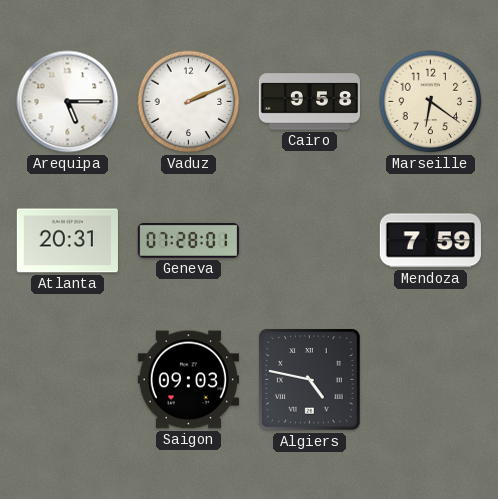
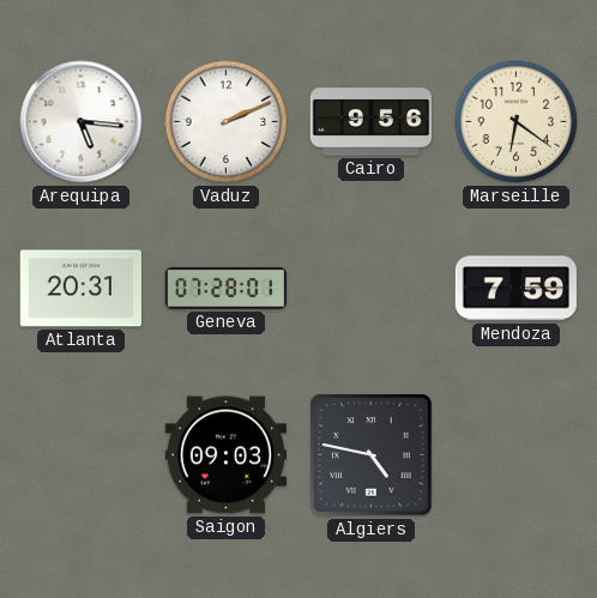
Arequipa: 5:15 -> 5:16 (82, 122)
Cairo: 9:58 -> 9:56 (370, 122)
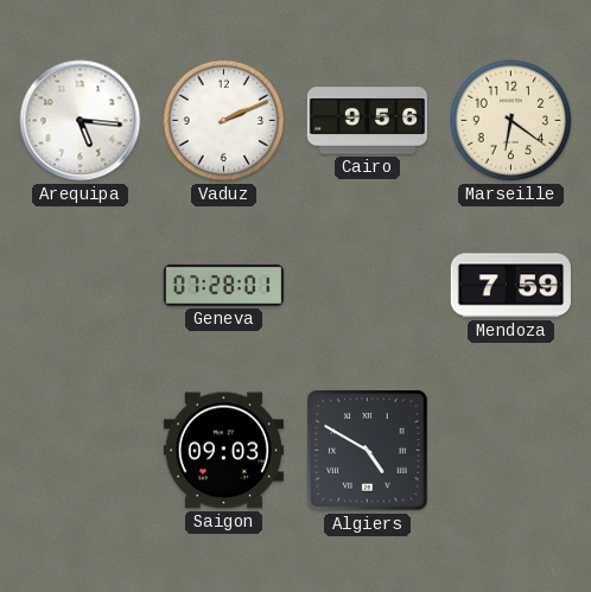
Atlanta: 20:31 -> none (80, 289)
Algiers: 4:47 -> 4:50 (368, 451)
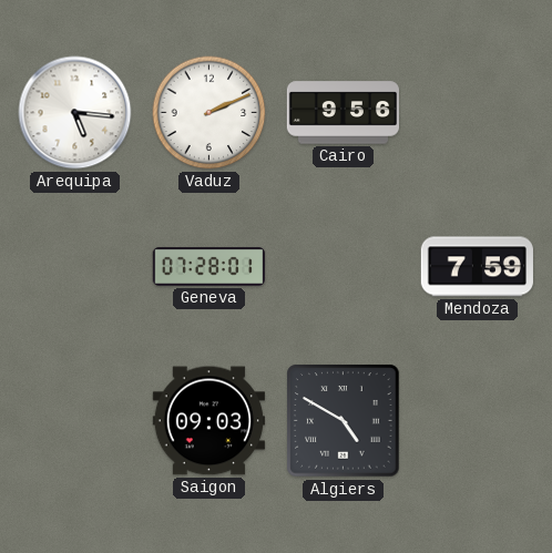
Marseille: 6:21 -> none (511, 121)
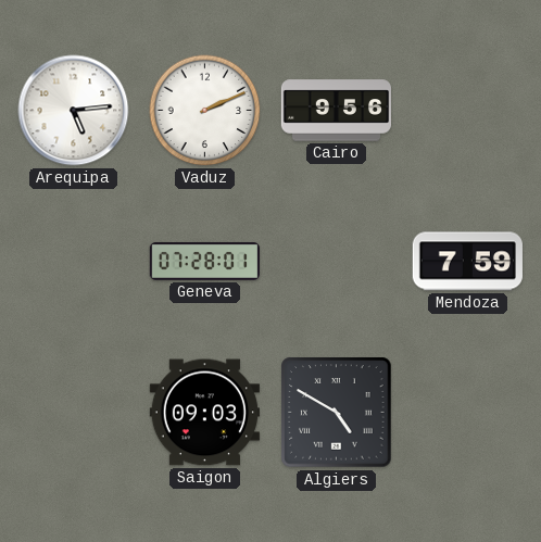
Arequipa: 5:16 -> 5:14 (74, 111)
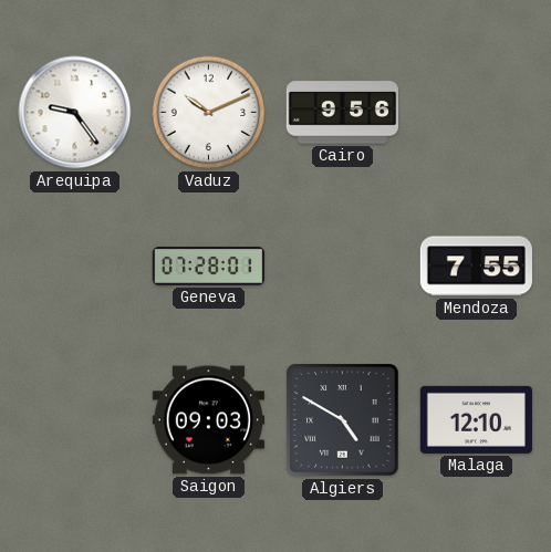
Arequipa: 5:14 -> 9:24 (75, 113)
Vaduz: 2:11 -> 10:11 (209, 113)
Mendoza: 7:59 -> 7:55 (476, 267)
Malaga: none -> 12:10 (476, 419)
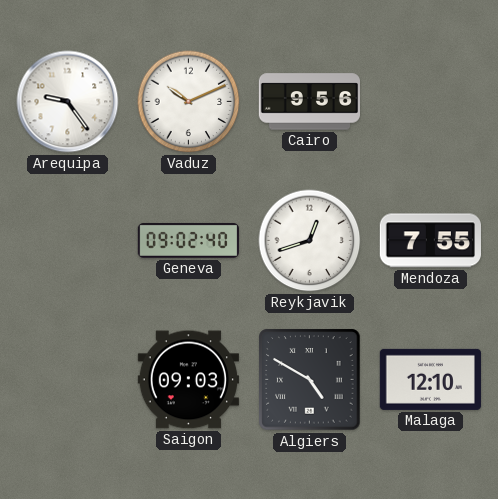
Geneva: 07:28 -> 09:02 (188, 241)
Reykjavik: none -> 12:42 (310, 241)
